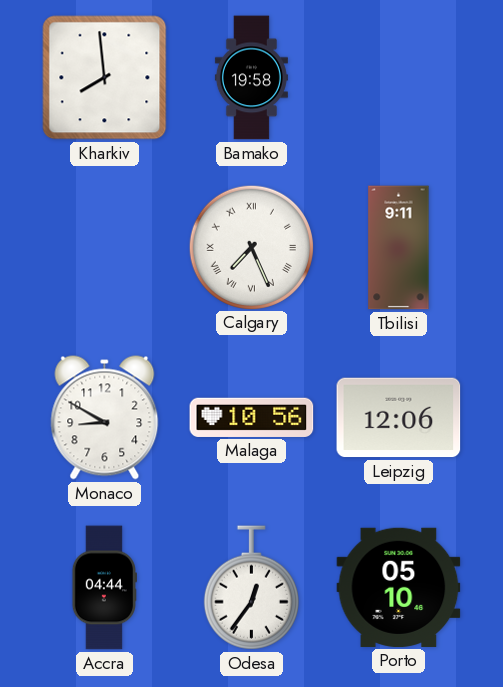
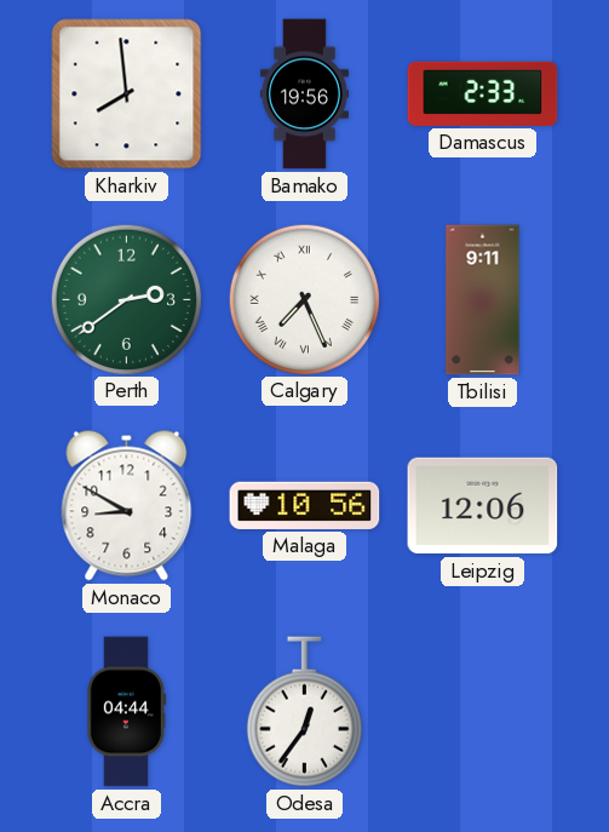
Bamako: 19:58 -> 19:56 (304, 94)
Damascus: none -> 2:33 (483, 93)
Perth: none -> 2:39 (126, 299)
Porto: 05:10 -> none (399, 587)
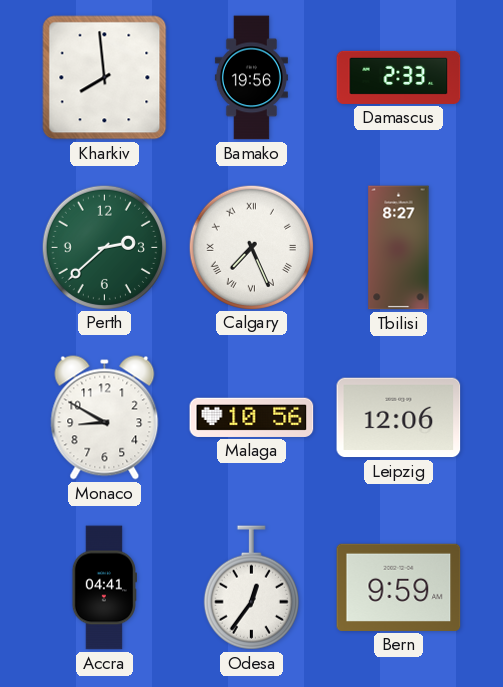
Perth: 2:39 -> 2:38 (104, 247)
Tbilisi: 9:11 -> 8:27 (399, 248)
Accra: 04:44 -> 04:41 (104, 588)
Bern: none -> 9:59 (399, 587)
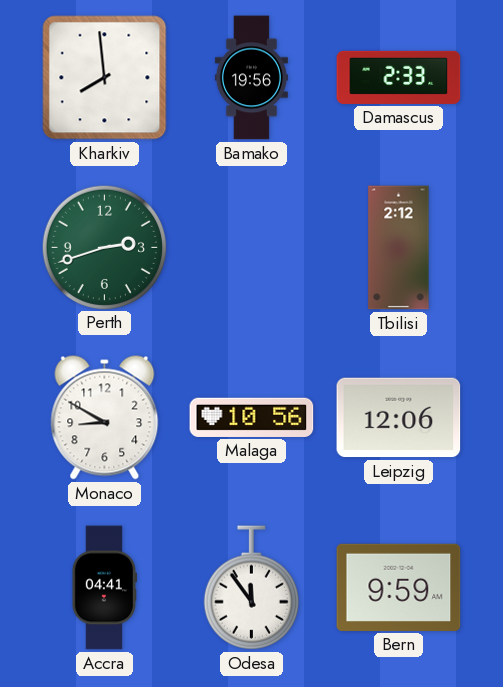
Perth: 2:38 -> 2:42 (104, 247)
Calgary: 7:26 -> none (251, 247)
Tbilisi: 8:27 -> 2:12 (399, 248)
Odesa: 12:36 -> 11:54 (251, 588)
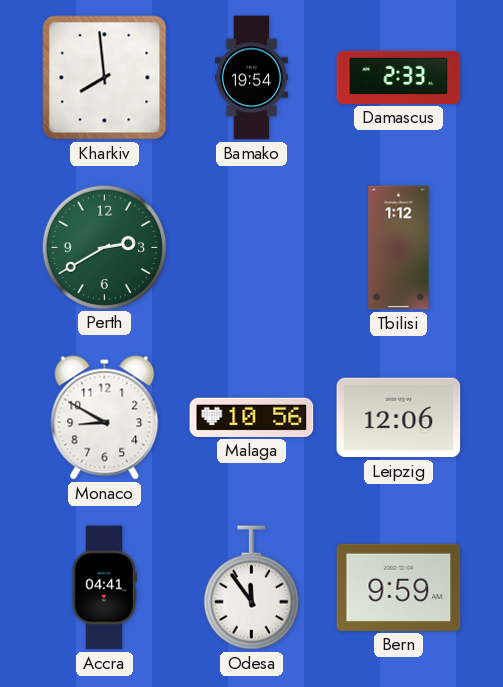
Bamako: 19:56 -> 19:54 (251, 78)
Perth: 2:42 -> 2:40 (104, 247)
Tbilisi: 2:12 -> 1:12 (399, 248)
